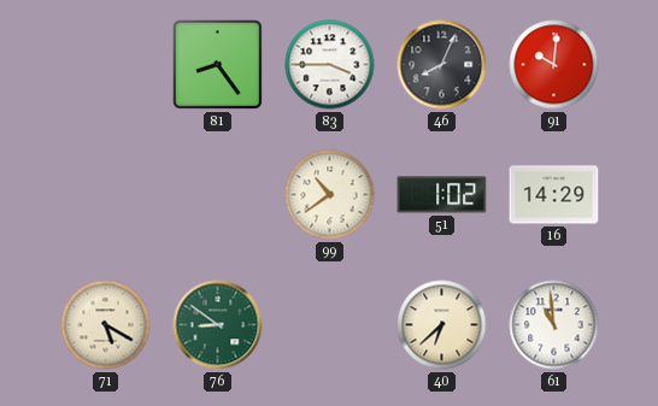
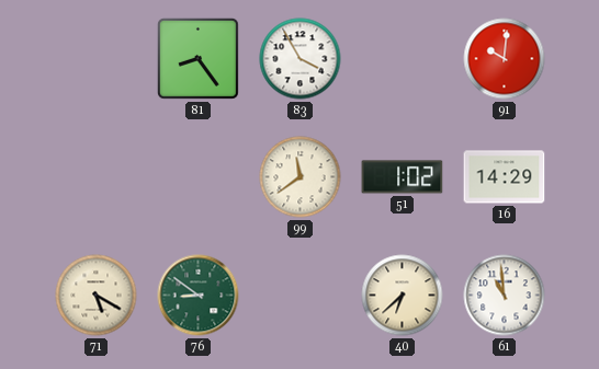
83: 3:45 -> 3:55 (301, 59)
46: 8:04 -> none (442, 65)
99: 10:39 -> 11:39 (301, 177)
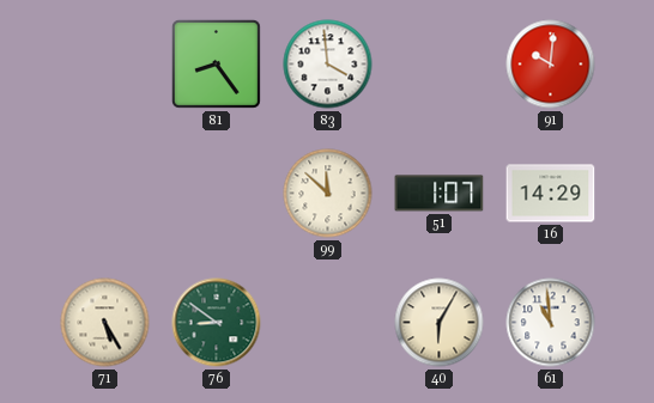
83: 3:55 -> 3:59 (328, 65)
99: 11:39 -> 11:52 (328, 194)
51: 1:02 -> 1:07 (440, 194)
71: 5:20 -> 5:25 (105, 323)
40: 6:38 -> 6:05 (440, 323)
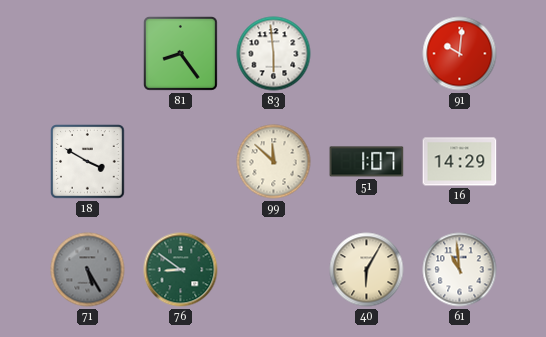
83: 3:59 -> 5:59 (274, 54)
18: none -> 3:50 (88, 162)
71 dial: cream -> grey (88, 270)
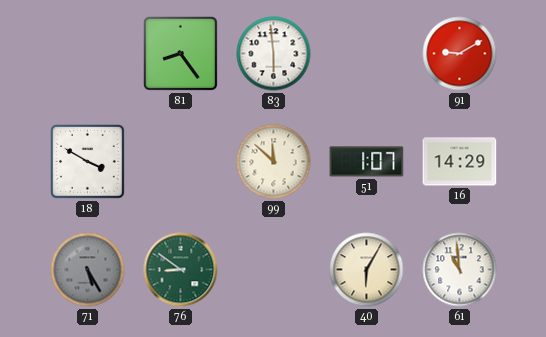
91: 10:01 -> 9:10 (460, 54)
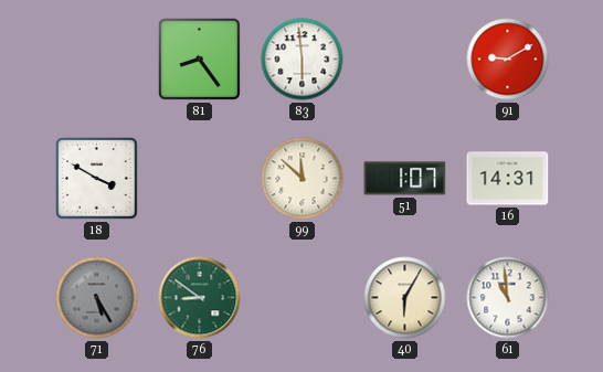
16: 14:29 -> 14:31 (508, 179)
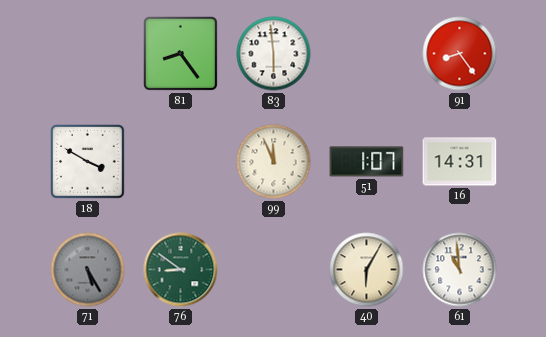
91: 9:10 -> 8:24 (460, 54)
99: 11:52 -> 11:56 (274, 162)
